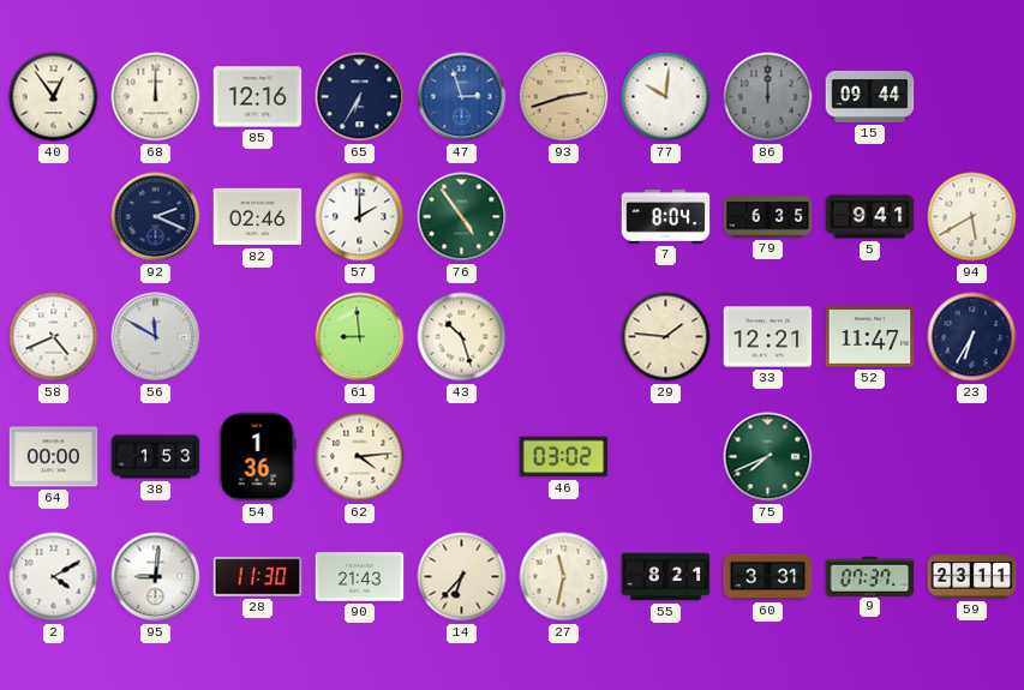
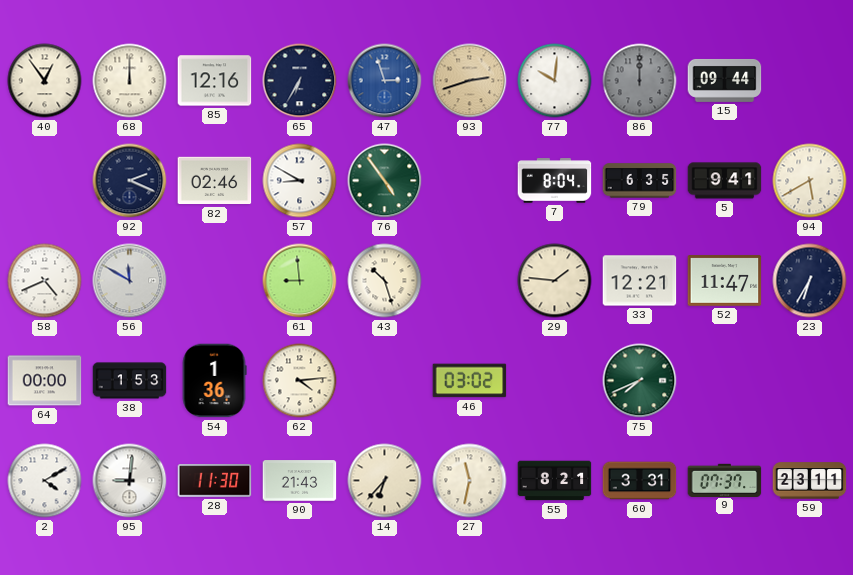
57: 2:00 -> 8:50 (300, 181)
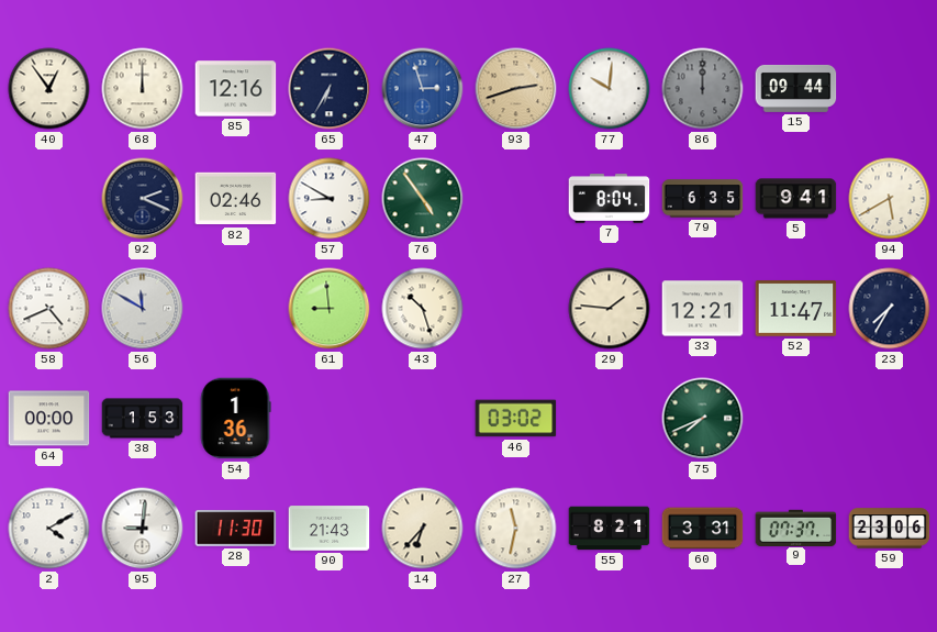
23: 6:35 -> 7:35 (890, 309)
62: 4:14 -> none (300, 381)
59: 23:11 -> 23:06 (890, 529)
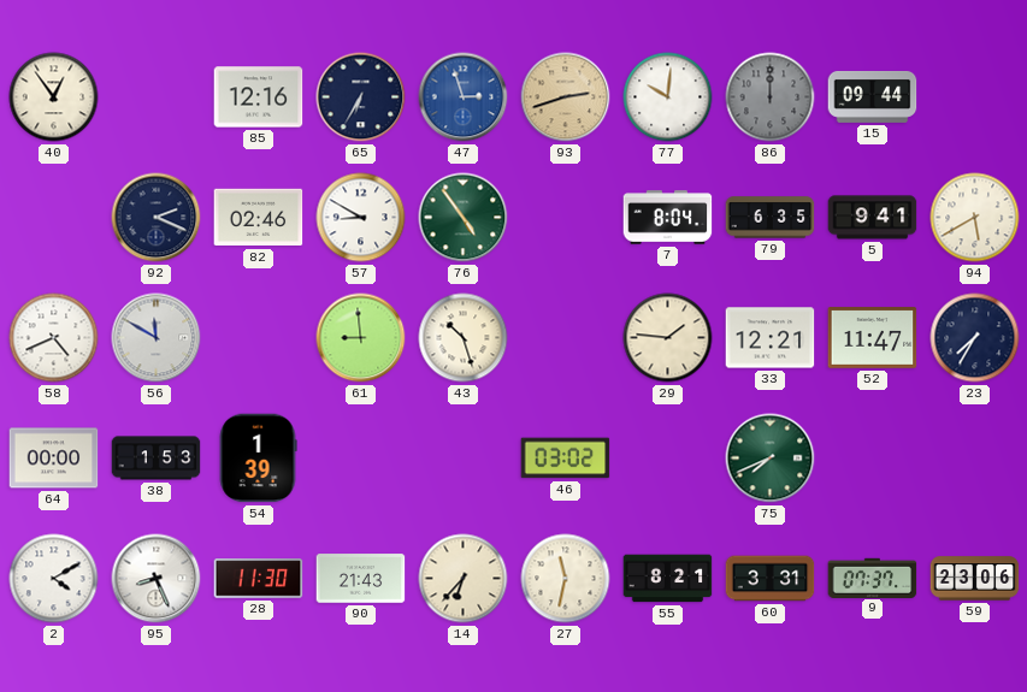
68: 12:00 -> none (143, 89)
54: 1:36 -> 1:39 (258, 459)
95: 9:01 -> 8:26 (157, 579)
